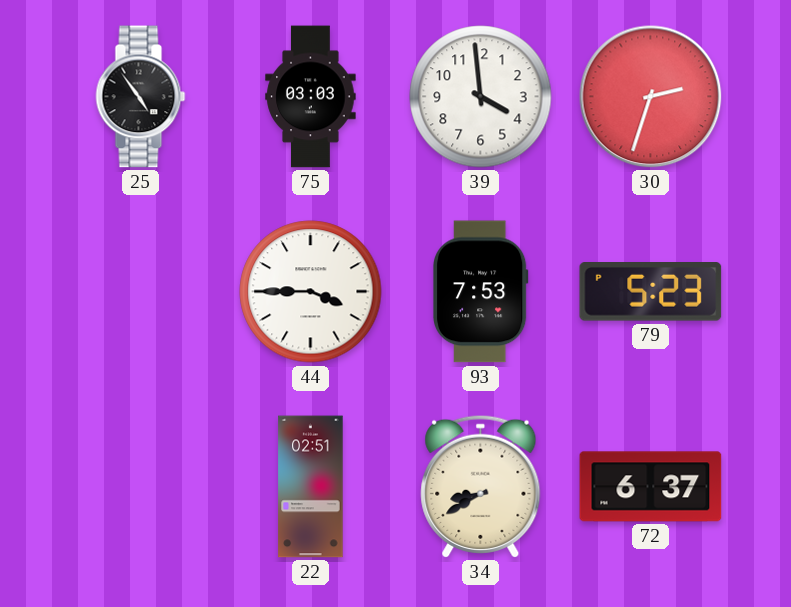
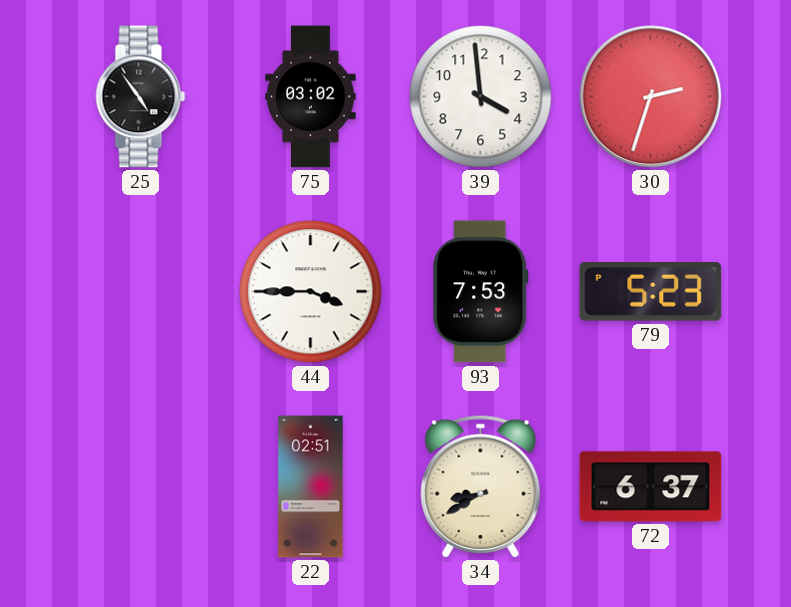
75: 03:03 -> 03:02 (311, 97)
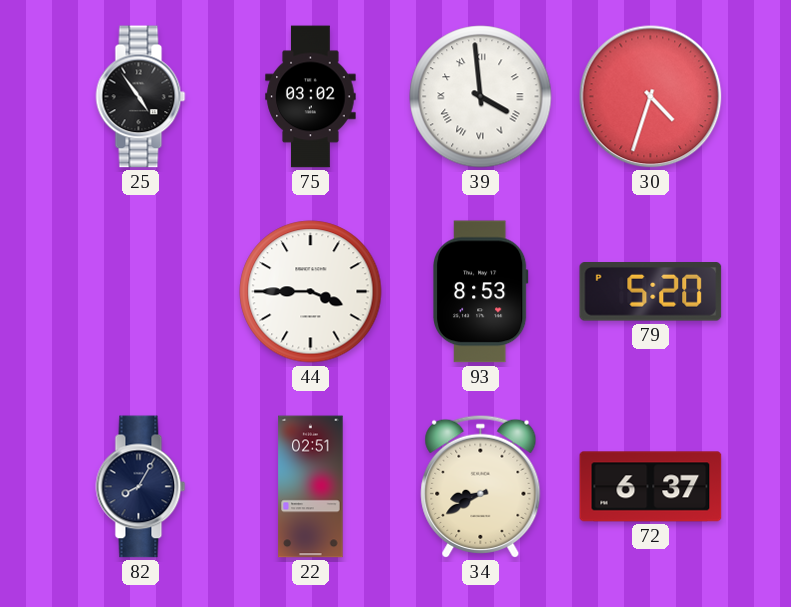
39 numerals: Arabic -> Roman (481, 97)
30: 2:33 -> 4:33 (651, 97)
93: 7:53 -> 8:53 (481, 292)
79: 5:23 -> 5:20 (651, 292)
82: none -> 8:05 (141, 487)
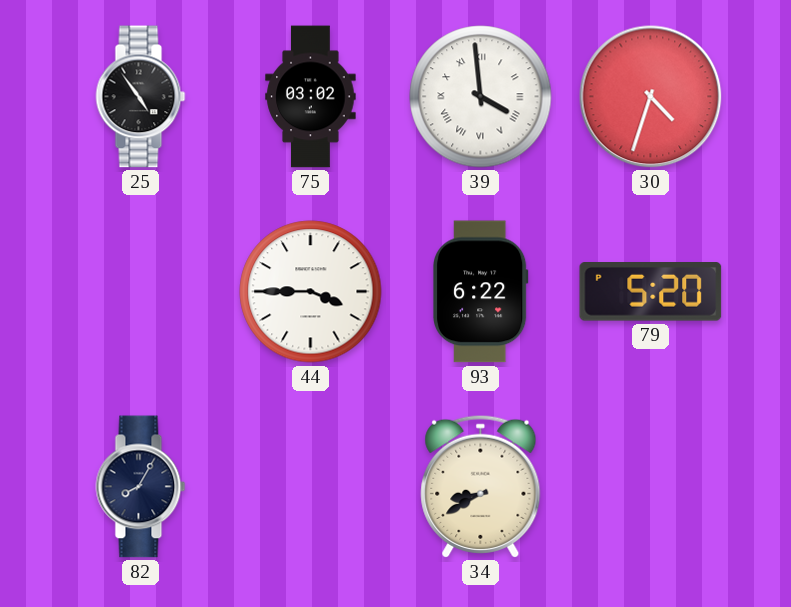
93: 8:53 -> 6:22 (481, 292)
22: 02:51 -> none (311, 487)
72: 6:37 -> none (651, 487)
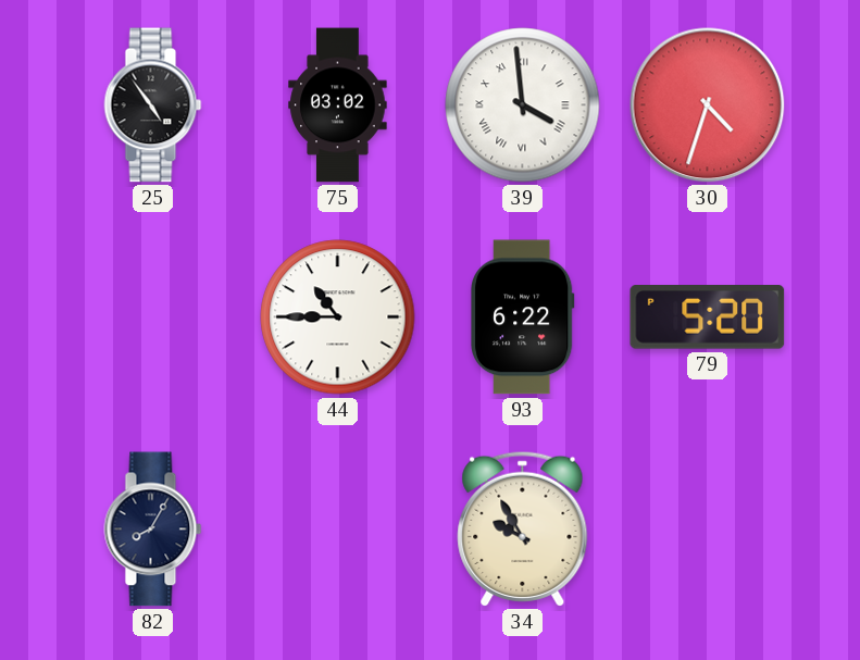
44: 3:45 -> 10:45 (338, 317)
34: 8:40 -> 9:55 (523, 528)
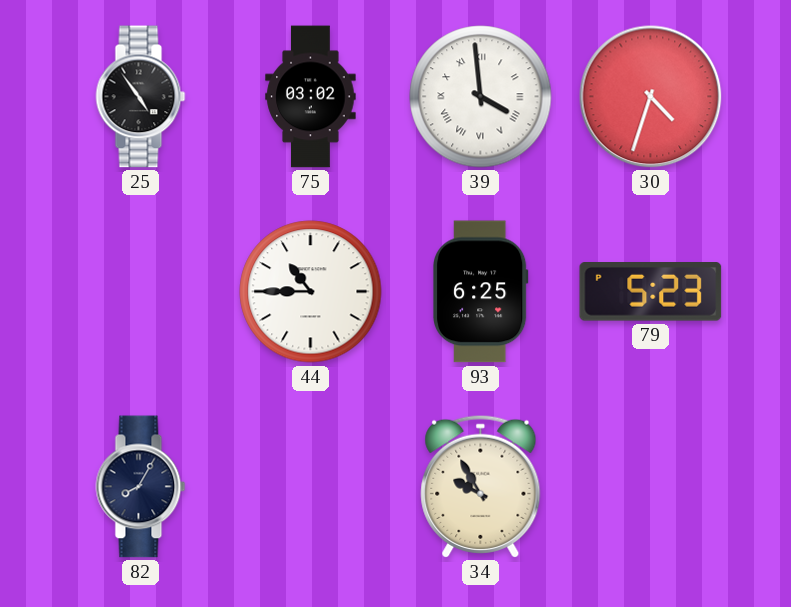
93: 6:22 -> 6:25 (481, 292)
79: 5:20 -> 5:23 (651, 292)
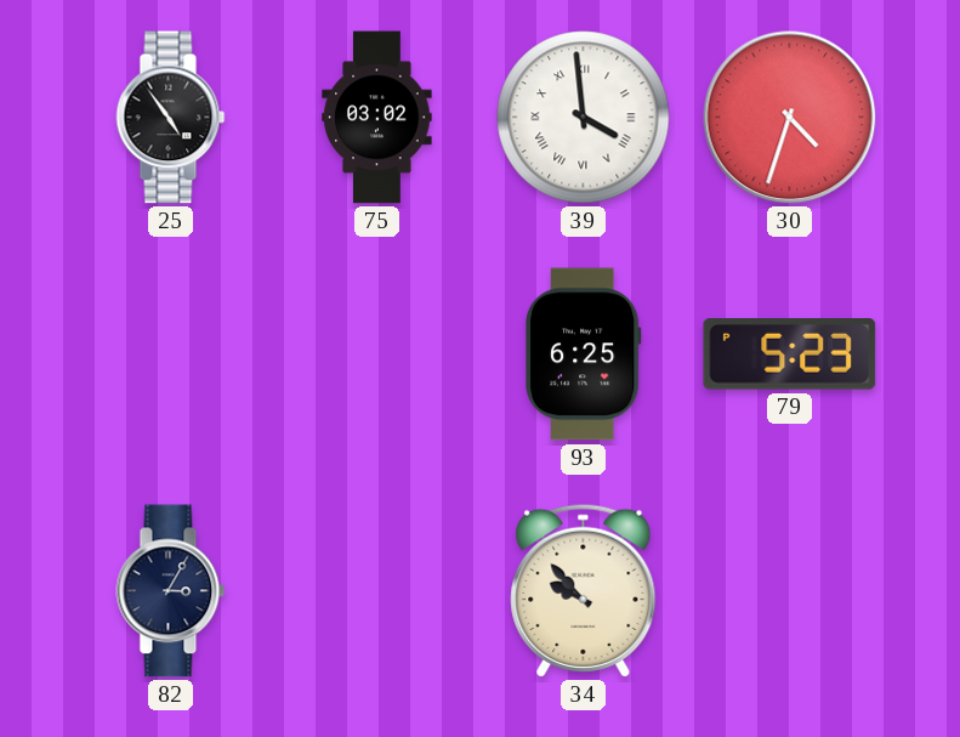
44: 10:45 -> none (311, 292)
82: 8:05 -> 3:05 (171, 591)
34: 9:55 -> 9:53 (584, 590)
